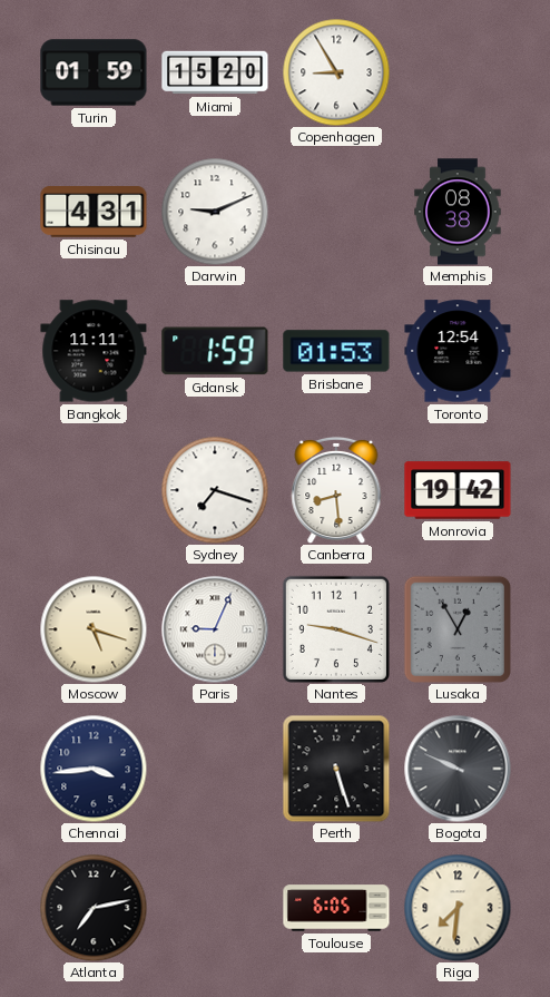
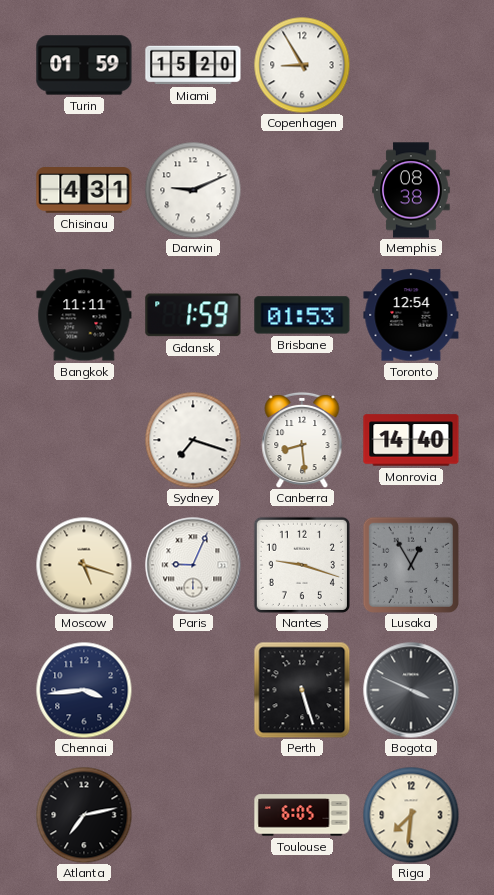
Monrovia: 19:42 -> 14:40 (411, 440)
Bogota: 9:49 -> 3:49 (411, 690)
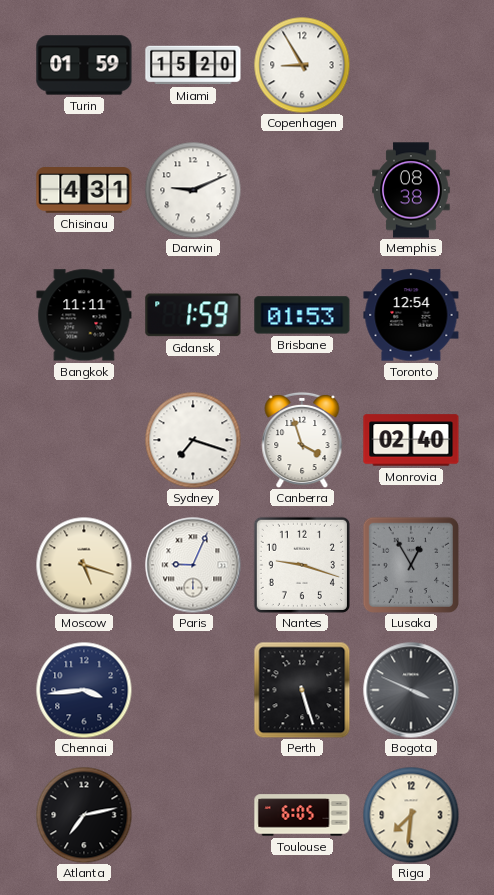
Canberra: 8:29 -> 3:57 (302, 440)
Monrovia: 14:40 -> 02:40 (411, 440)
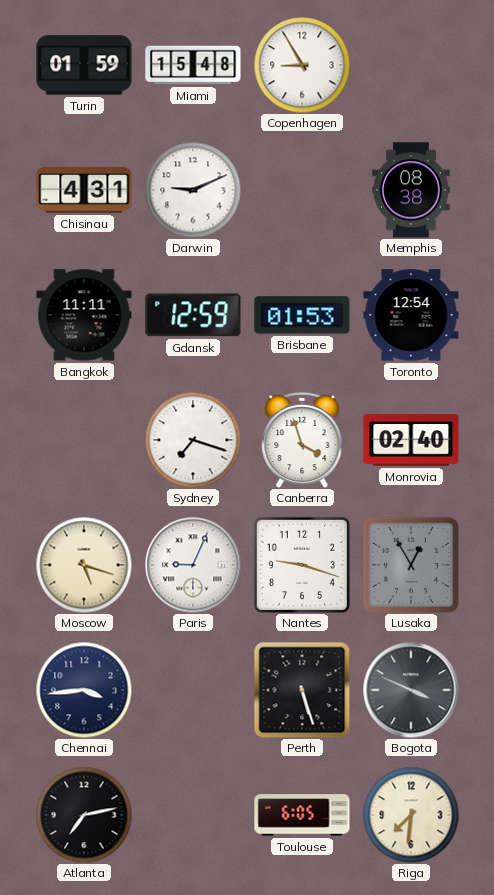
Miami: 15:20 -> 15:48 (193, 65)
Gdansk: 1:59 -> 12:59 (193, 315)
